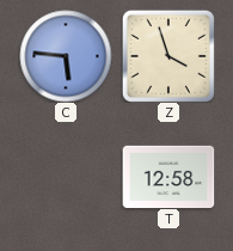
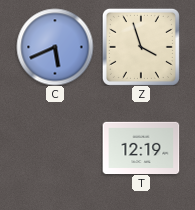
C: 5:46 -> 5:41 (55, 47)
T: 12:58 -> 12:19 (141, 147)
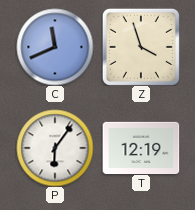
C: 5:41 -> 11:41 (55, 47)
P: none -> 6:06 (55, 148)
